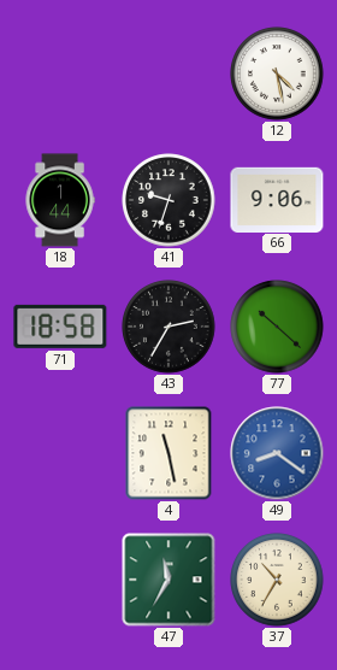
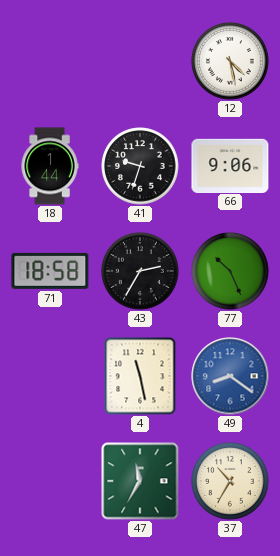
77: 10:22 -> 10:26 (230, 271)
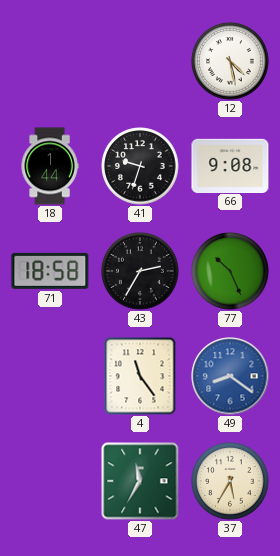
66: 9:06 -> 9:08 (230, 165)
4: 11:28 -> 11:24 (140, 376)
37: 10:35 -> 5:35 (230, 481)
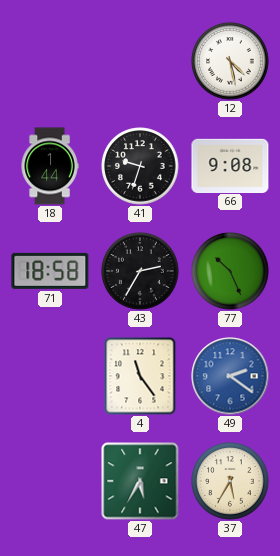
49: 8:21 -> 2:21 (230, 376)
47: 11:35 -> 5:35 (140, 481)
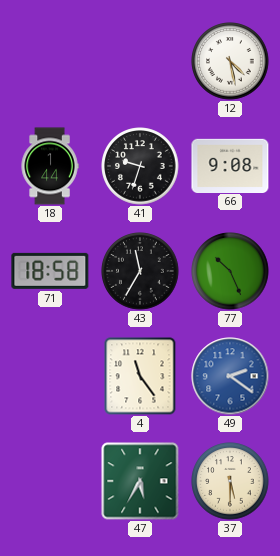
43: 2:35 -> 11:35 (140, 271)
37: 5:35 -> 5:30 (230, 481)
